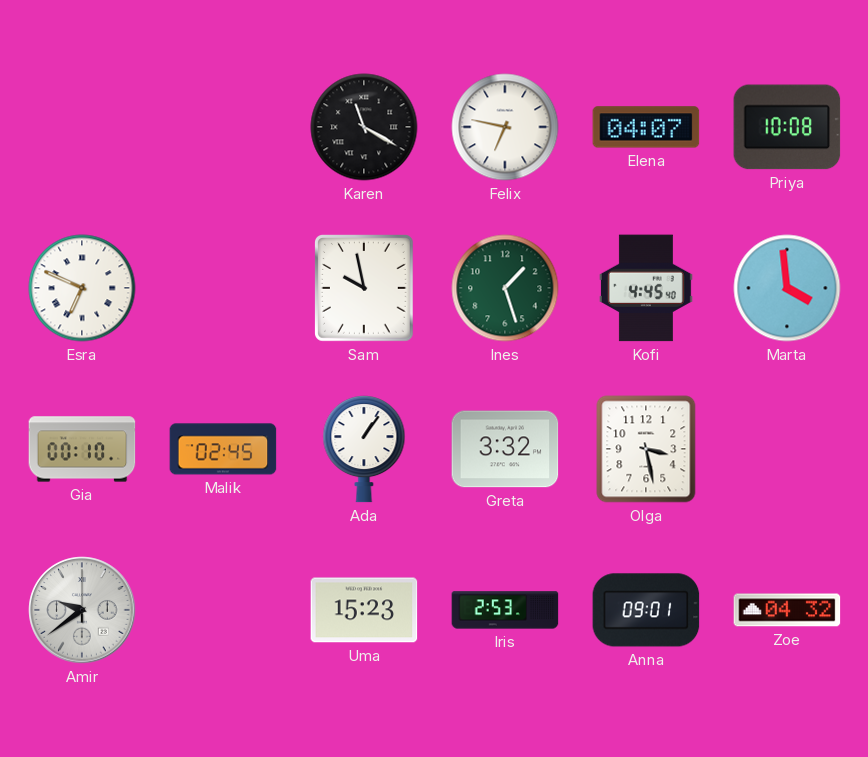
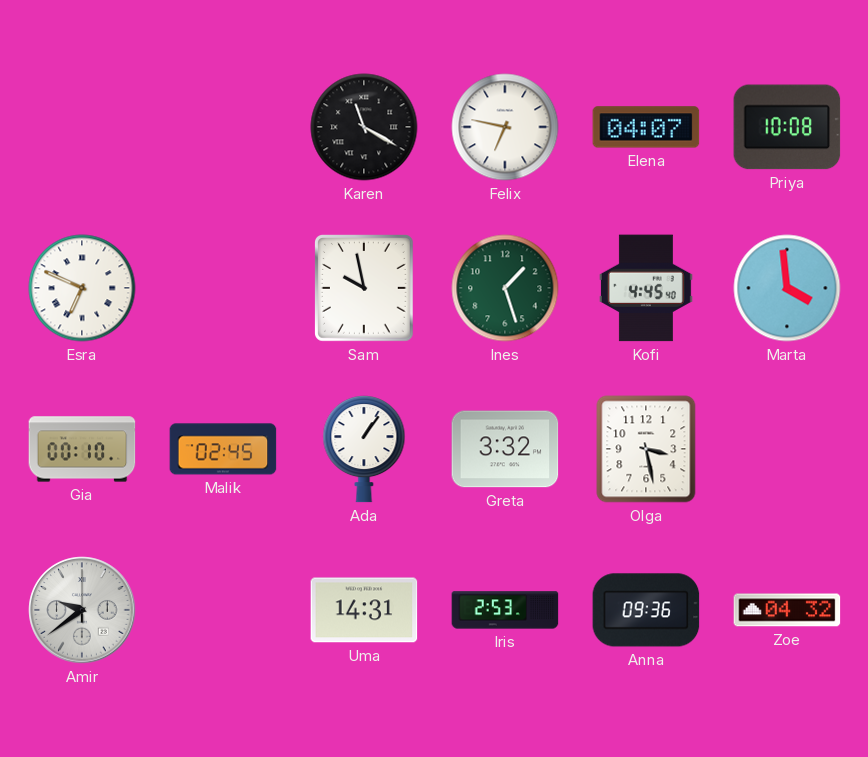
Uma: 15:23 -> 14:31 (364, 610)
Anna: 09:01 -> 09:36 (646, 610)
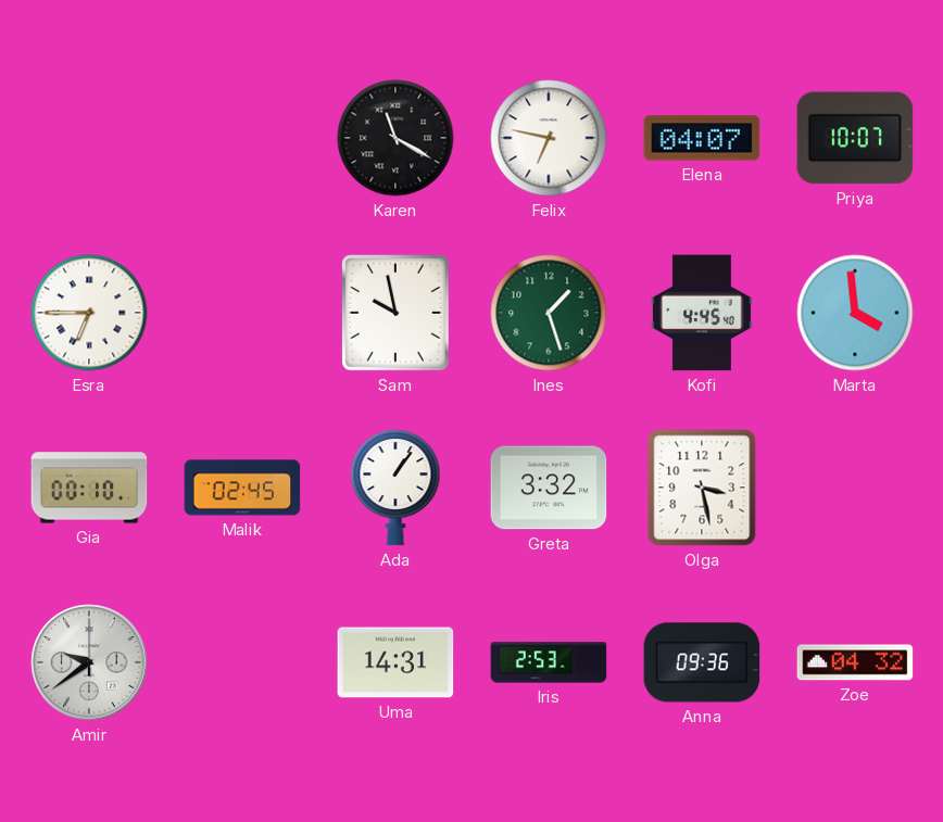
Priya: 10:08 -> 10:07 (855, 138)
Esra: 6:49 -> 6:45 (89, 313)
